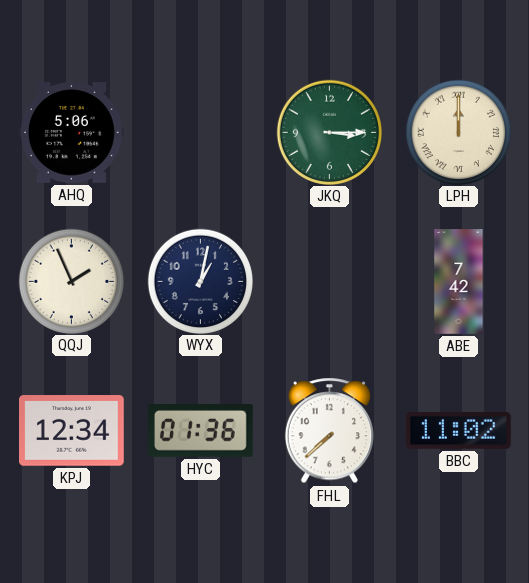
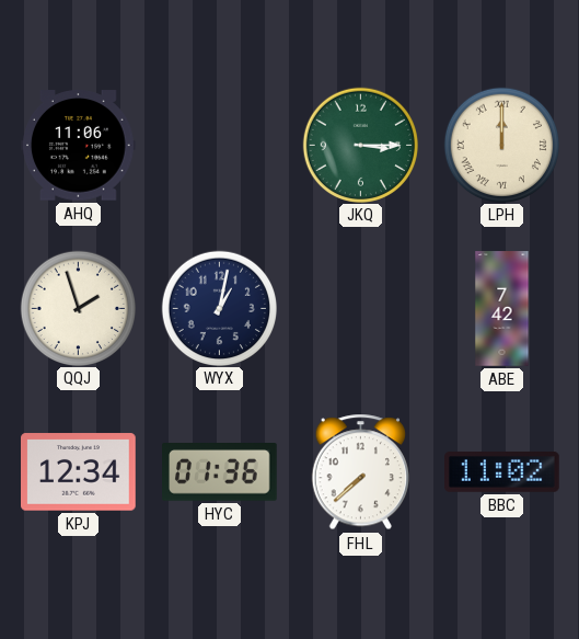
AHQ: 5:06 -> 11:06 (79, 146)
QQJ: 1:56 -> 1:57 (78, 308)
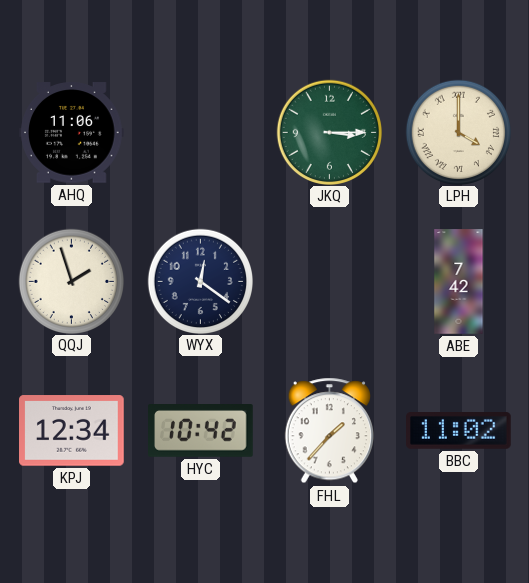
LPH: 12:00 -> 4:00 (458, 132)
WYX: 1:02 -> 12:21 (200, 281)
HYC: 01:36 -> 10:42 (201, 431)
FHL: 7:38 -> 1:37 (329, 431)
